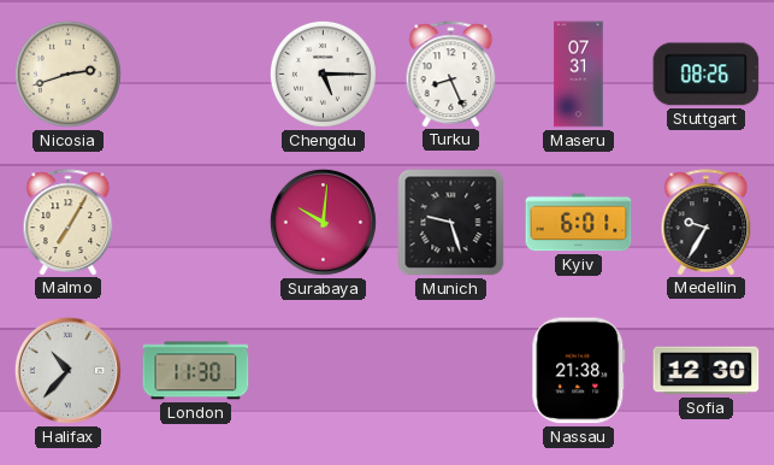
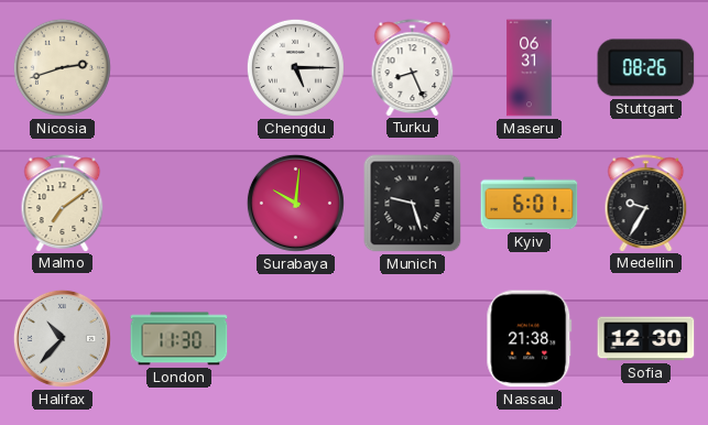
Maseru: 07:31 -> 06:31 (530, 68)
Malmo: 7:05 -> 7:09 (63, 203)
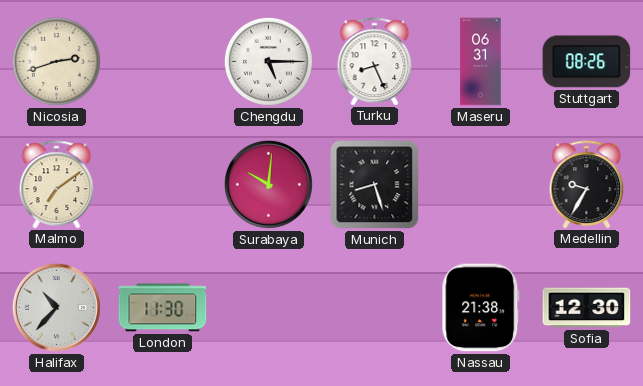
Munich: 9:27 -> 8:27 (375, 185)
Kyiv: 6:01 -> none (530, 204)
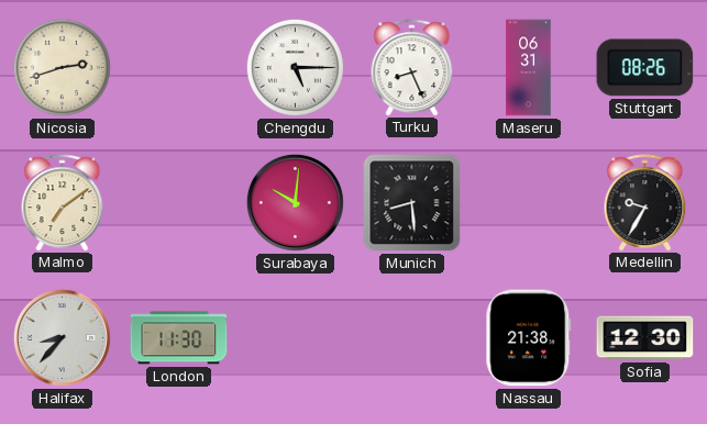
Munich: 8:27 -> 8:29 (412, 203)
Halifax: 10:37 -> 8:37 (62, 337)
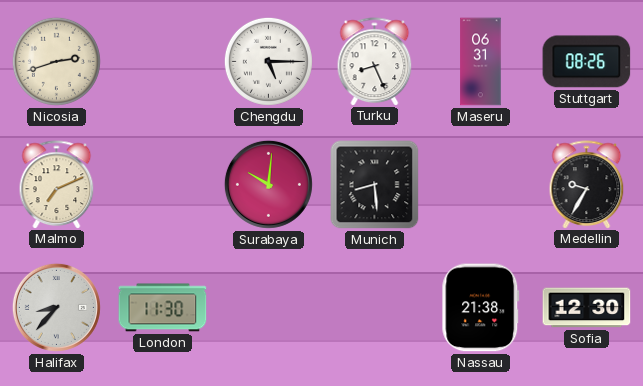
Malmo: 7:09 -> 7:11 (57, 184)
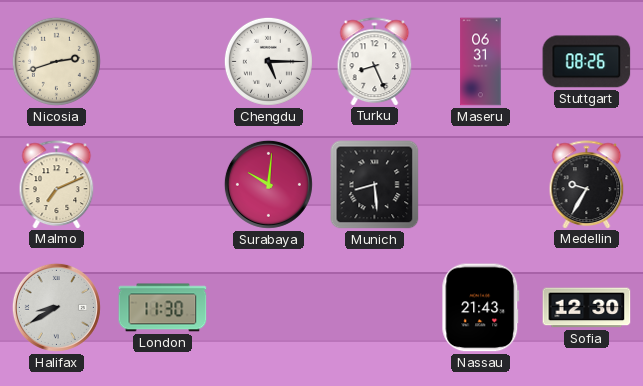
Halifax: 8:37 -> 8:40 (56, 307)
Nassau: 21:38 -> 21:43 (481, 308)
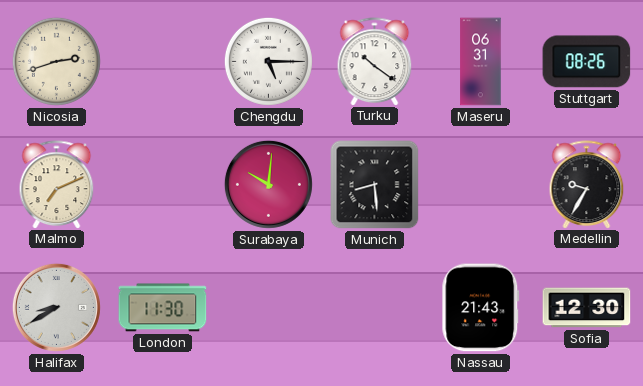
Turku: 8:26 -> 10:21 (375, 61)
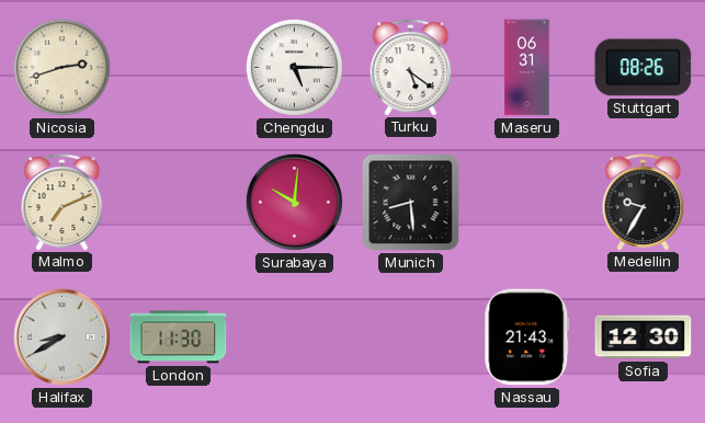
Turku: 10:21 -> 5:21 (411, 67)
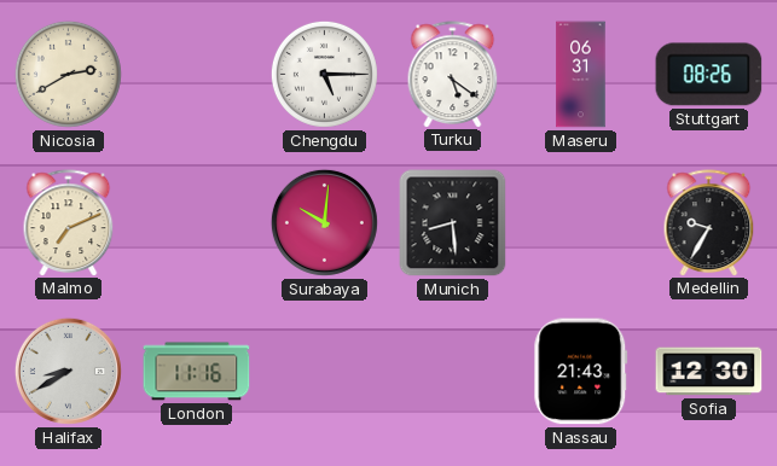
Nicosia: 2:42 -> 2:40 (68, 74)
London: 11:30 -> 11:16 (197, 372)
